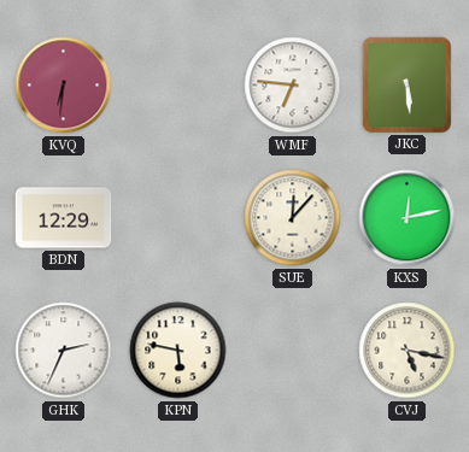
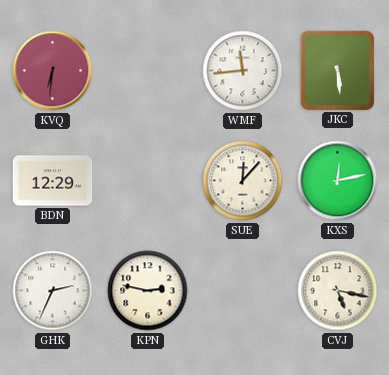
WMF: 6:46 -> 11:44 (243, 71)
KPN: 5:47 -> 2:47 (148, 291)
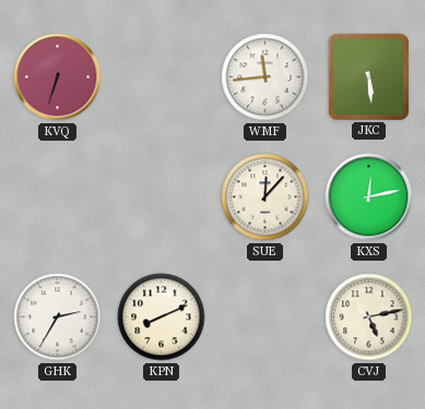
KVQ: 6:31 -> 6:33 (58, 77)
BDN: 12:29 -> none (53, 181)
GHK: 2:34 -> 2:35 (58, 317)
KPN: 2:47 -> 8:11 (162, 317)
CVJ: 5:17 -> 5:13 (369, 317)
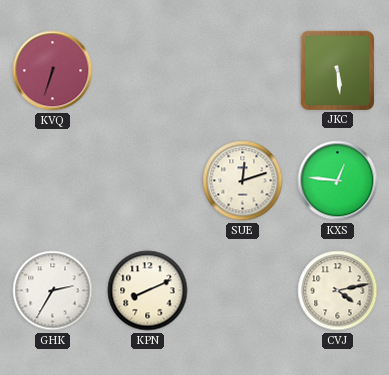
WMF: 11:44 -> none (265, 77)
SUE: 12:07 -> 12:12 (243, 181)
KXS: 12:13 -> 12:46 (338, 181)
CVJ: 5:13 -> 4:13 (338, 291)
